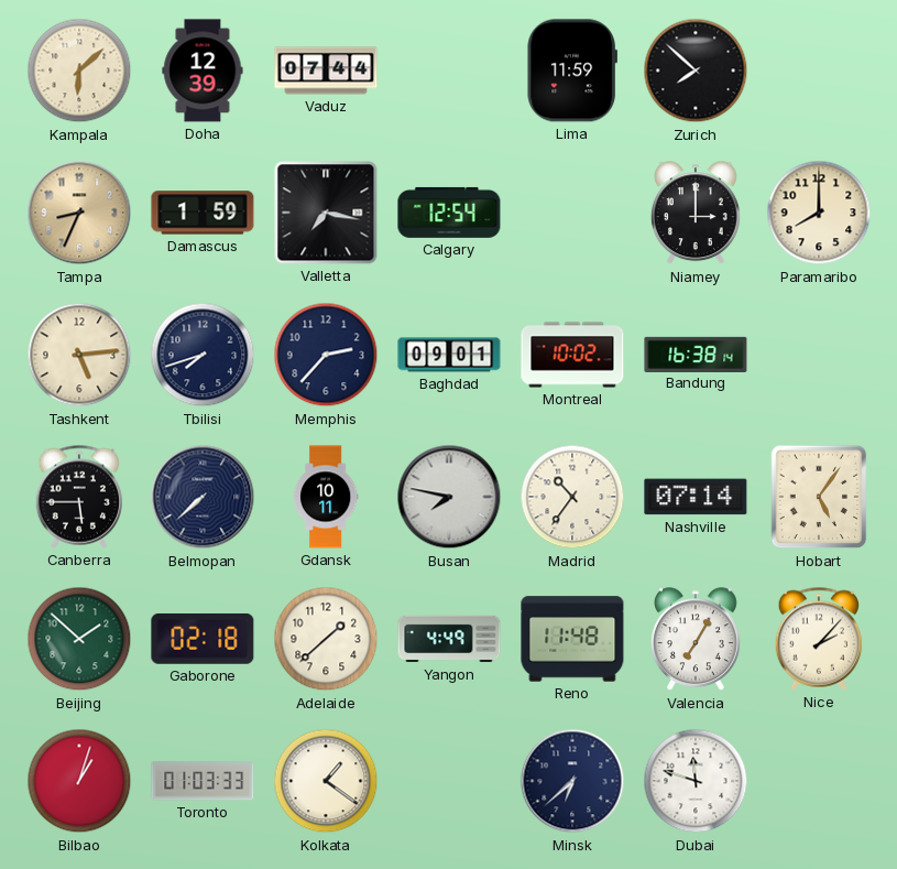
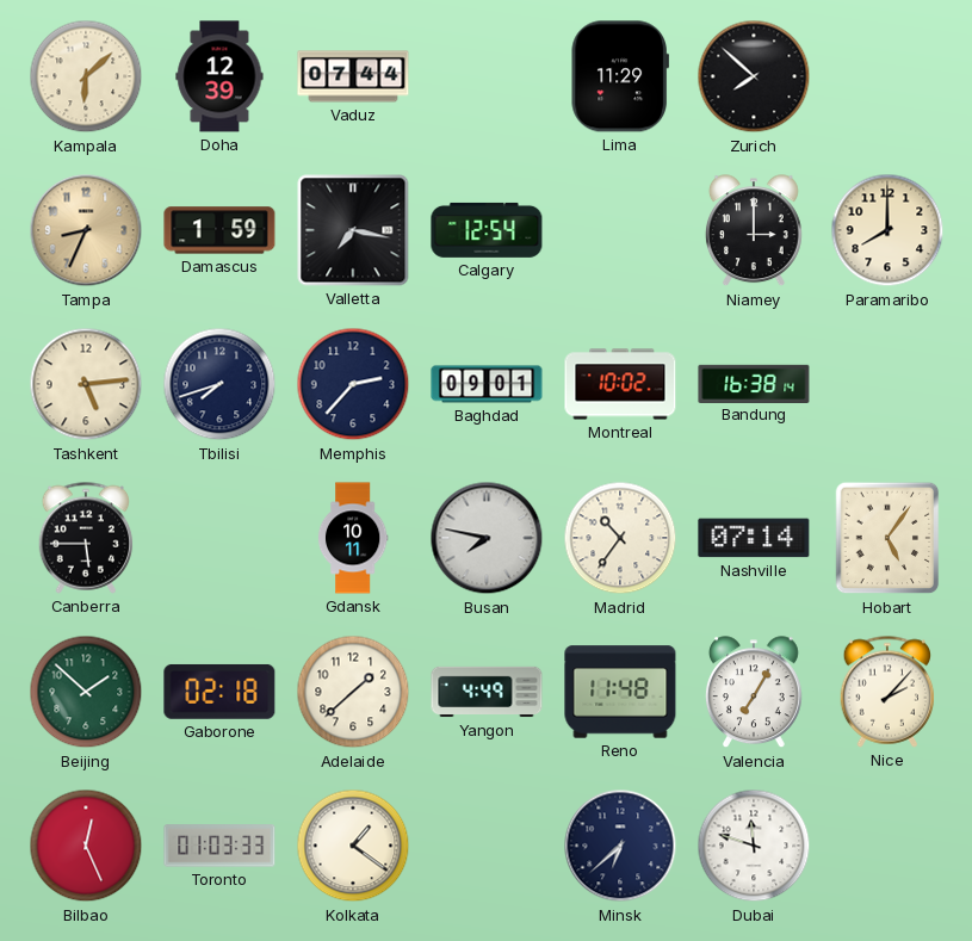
Lima: 11:59 -> 11:29 (619, 76)
Belmopan: 7:38 -> none (203, 497)
Bilbao: 1:03 -> 12:26 (86, 846)
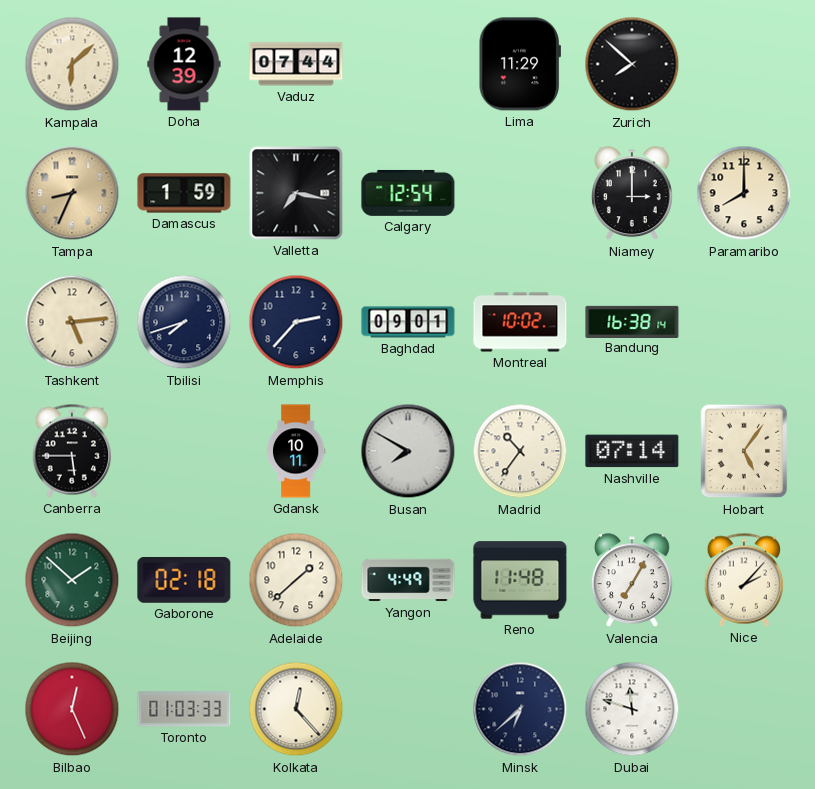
Busan: 7:47 -> 7:50 (408, 451)
Kolkata: 1:21 -> 12:23 (296, 709)
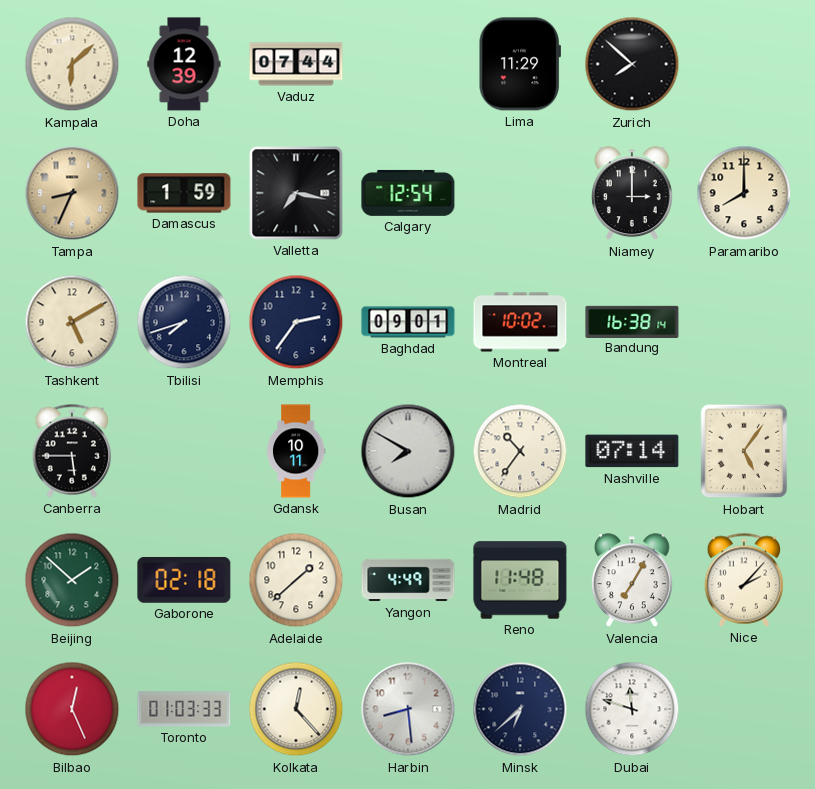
Tashkent: 5:14 -> 5:10 (72, 322)
Memphis: 2:37 -> 2:36 (296, 322)
Harbin: none -> 8:29 (408, 709)
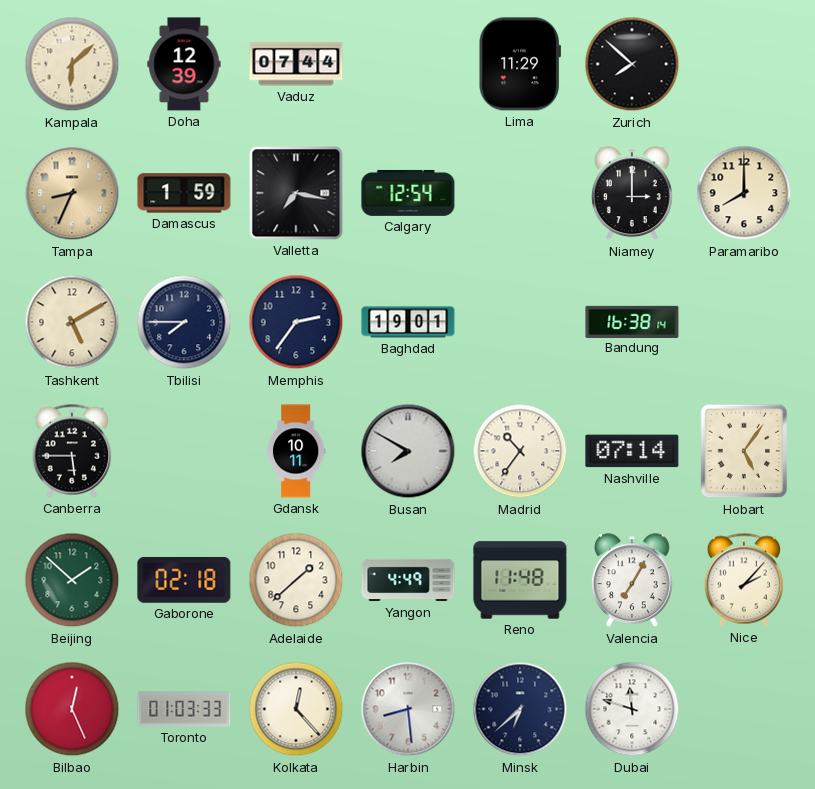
Tbilisi: 7:42 -> 7:45 (184, 322)
Baghdad: 09:01 -> 19:01 (408, 322)
Montreal: 10:02 -> none (520, 322)
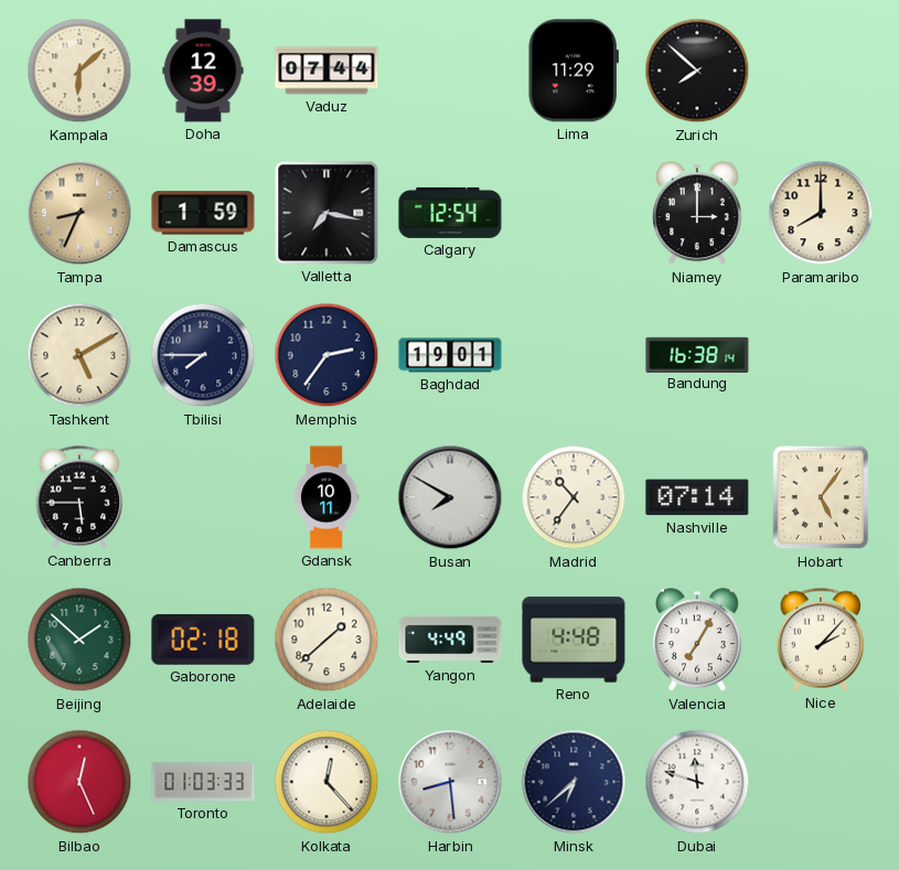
Reno: 11:48 -> 4:48 (574, 640)
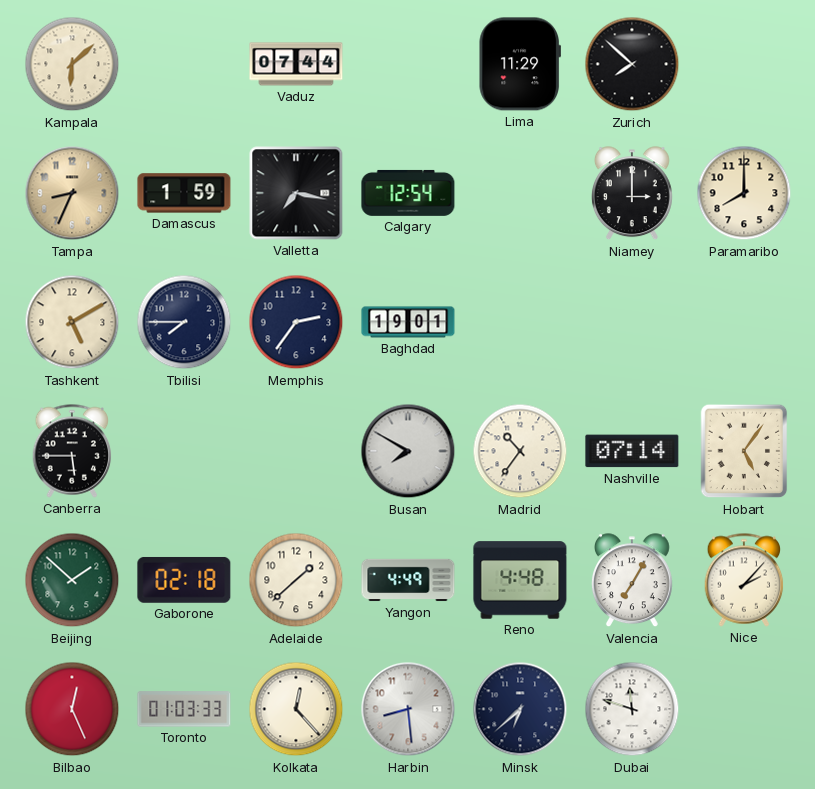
Doha: 12:39 -> none (203, 71)
Bandung: 16:38 -> none (697, 354)
Gdansk: 10:11 -> none (327, 497)
